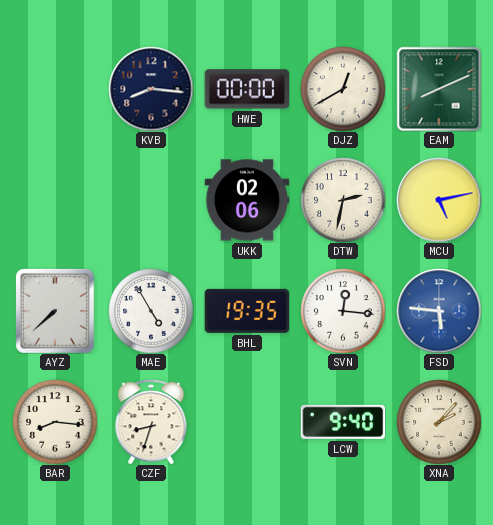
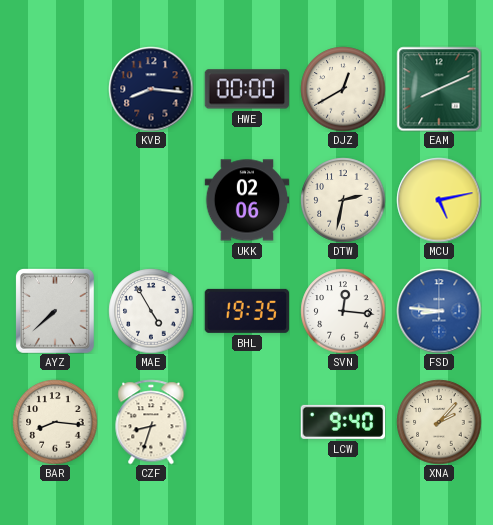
FSD: 5:46 -> 8:46 (439, 311)
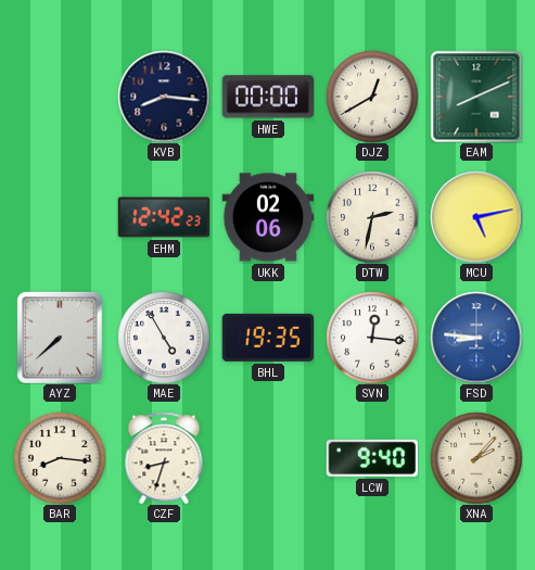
EHM: none -> 12:42 (164, 217)
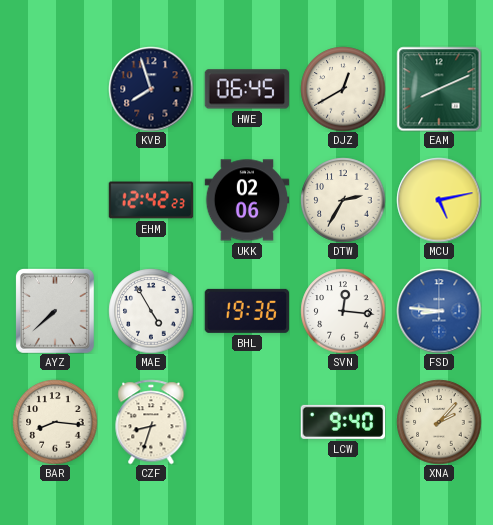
KVB: 8:16 -> 7:57 (151, 89)
HWE: 00:00 -> 06:45 (247, 89)
DTW: 2:32 -> 2:35 (343, 200)
BHL: 19:35 -> 19:36 (246, 311)
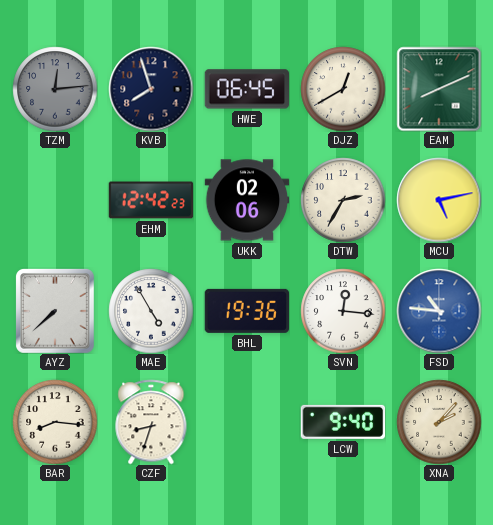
TZM: none -> 12:14 (55, 89)
FSD: 8:46 -> 10:46 (439, 311)
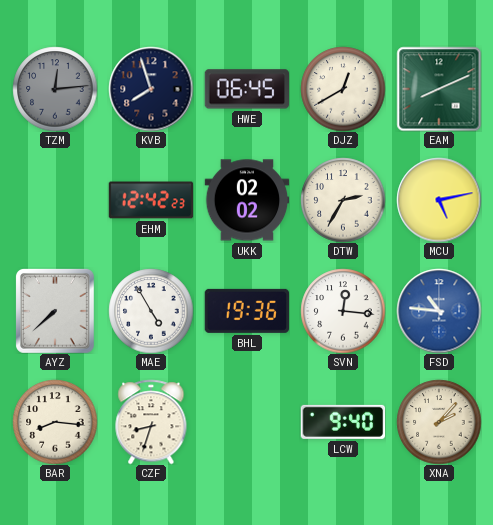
UKK: 02:06 -> 02:02 (247, 200)
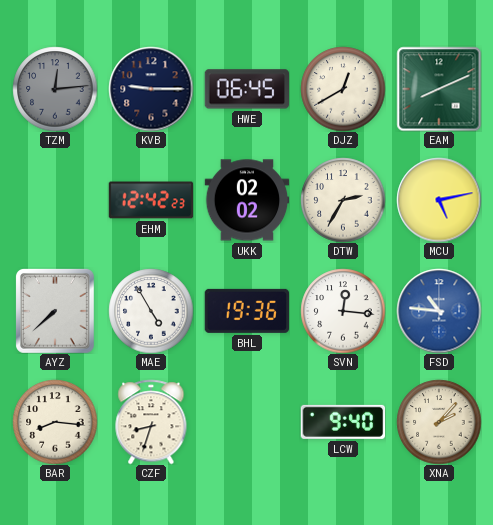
KVB: 7:57 -> 9:15 (151, 89)
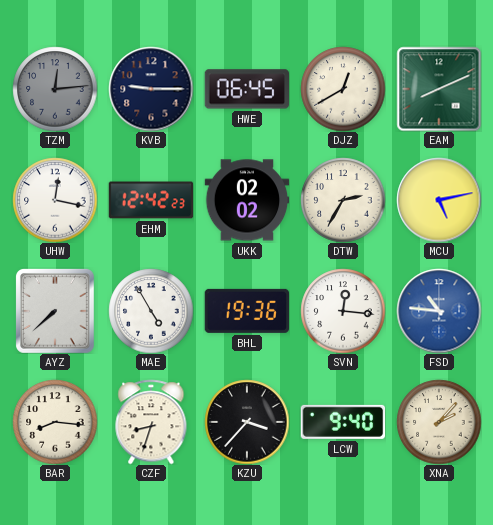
UHW: none -> 12:17 (55, 200)
KZU: none -> 3:37 (247, 422)
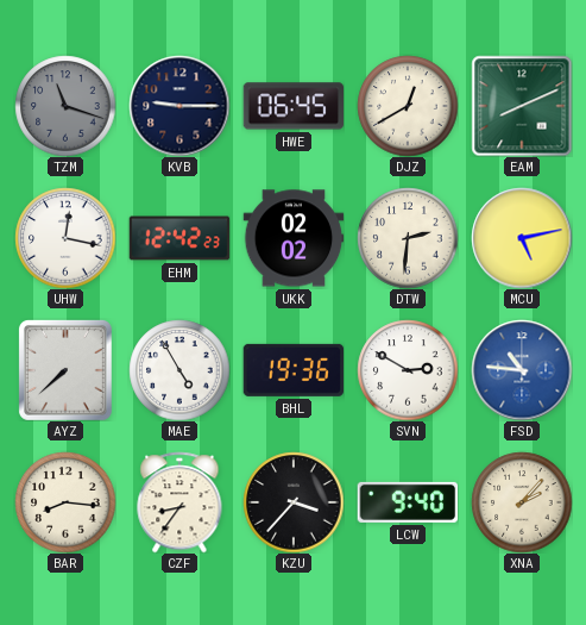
TZM: 12:14 -> 11:18 (65, 106)
DTW: 2:35 -> 2:31 (408, 238)
SVN: 12:16 -> 2:50 (408, 370)
CZF: 8:33 -> 8:36 (179, 502)
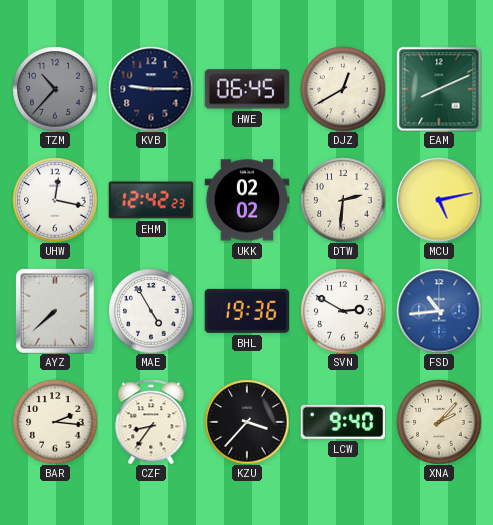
TZM: 11:18 -> 10:37 (55, 89)
FSD: 10:46 -> 10:44 (439, 311)
BAR: 8:16 -> 2:16 (55, 422)
